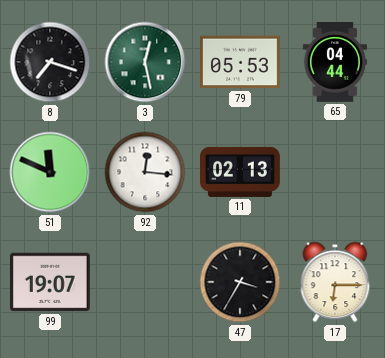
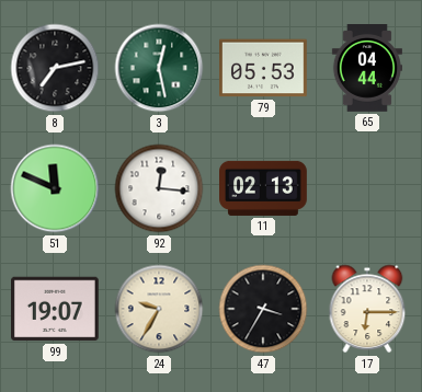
8: 7:18 -> 7:13 (55, 68)
24: none -> 9:35 (159, 309)
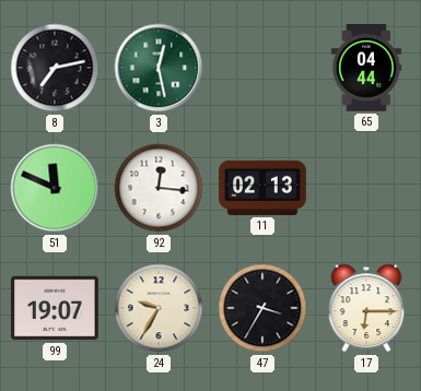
79: 05:53 -> none (264, 68)
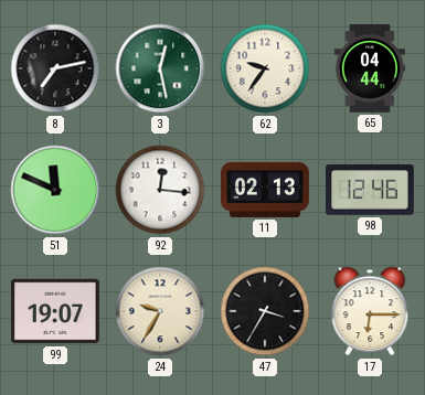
62: none -> 9:36 (265, 68)
98: none -> 12:46 (371, 190)
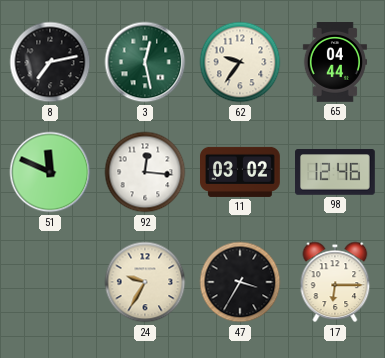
11: 02:13 -> 03:02 (241, 172)
99: 19:07 -> none (56, 311)
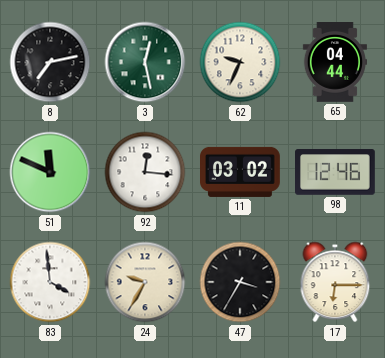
62: 9:36 -> 9:34 (240, 62)
83: none -> 3:59 (50, 282)
